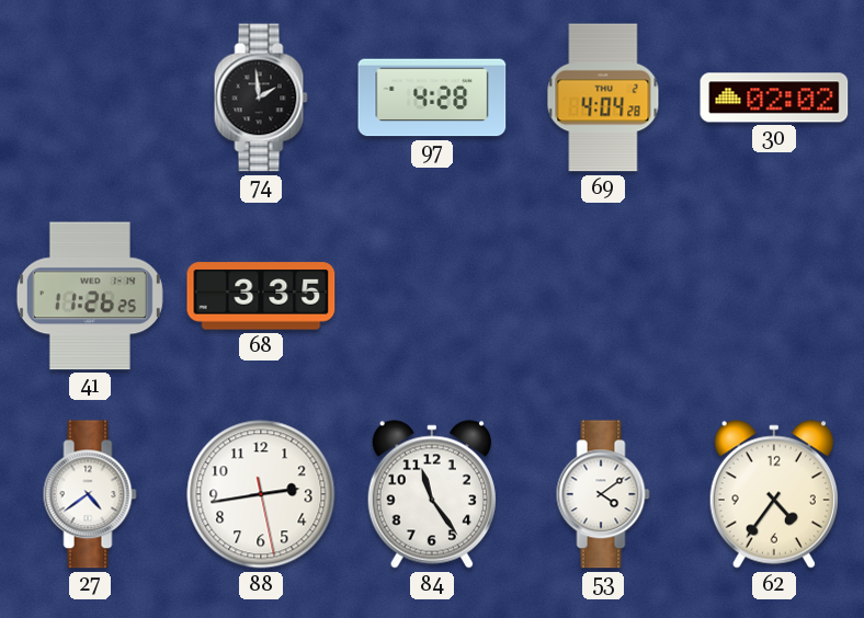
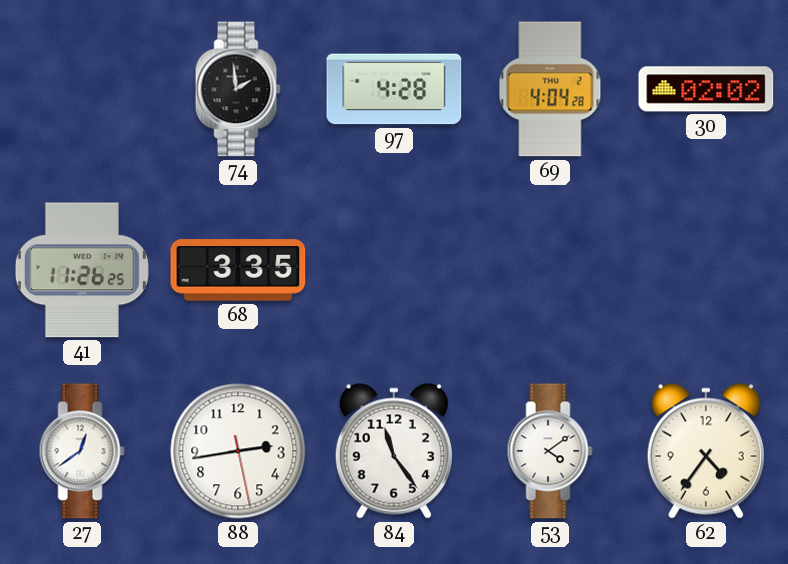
27: 4:39 -> 12:39 (82, 451)
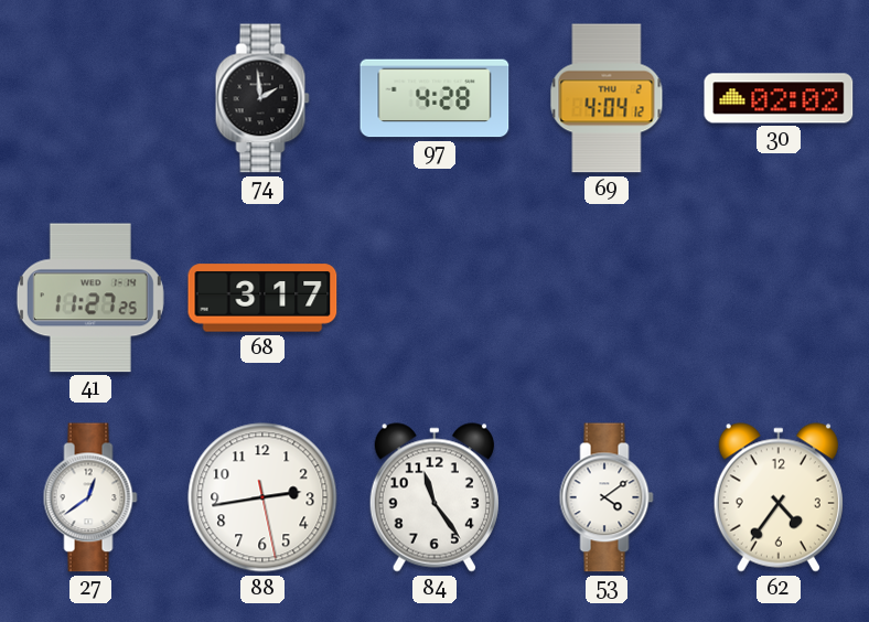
69: 4:04:28 -> 4:04:12 (607, 98)
41: 11:26 -> 11:27 (90, 298)
68: 3:35 -> 3:17 (262, 298)
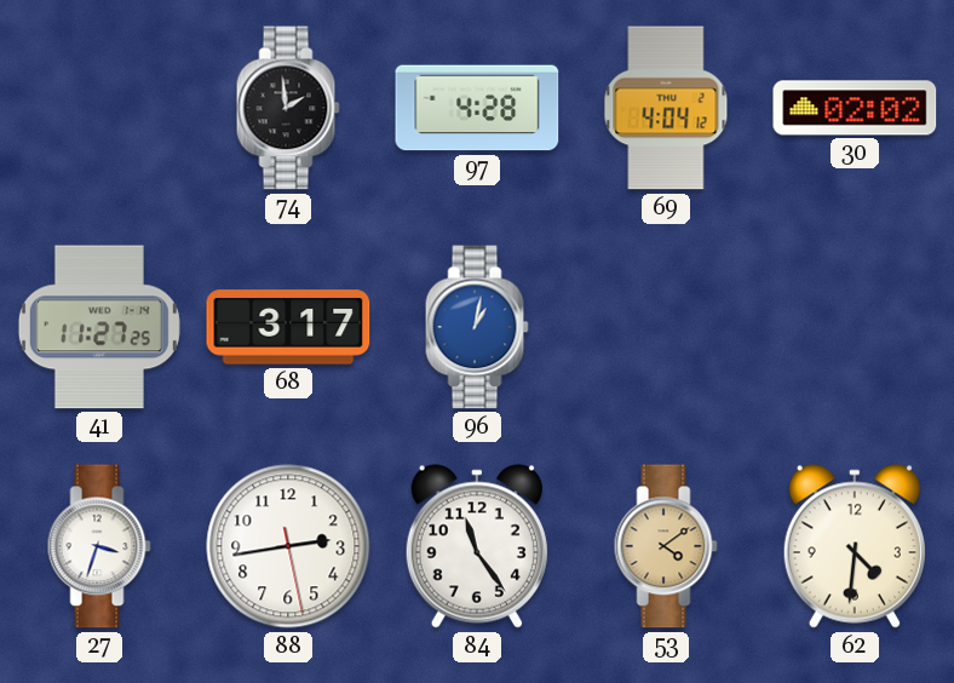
96: none -> 1:02 (477, 327)
27: 12:39 -> 3:33 (99, 546)
53 dial: white -> champagne (666, 546)
62: 4:36 -> 4:31 (855, 546)
